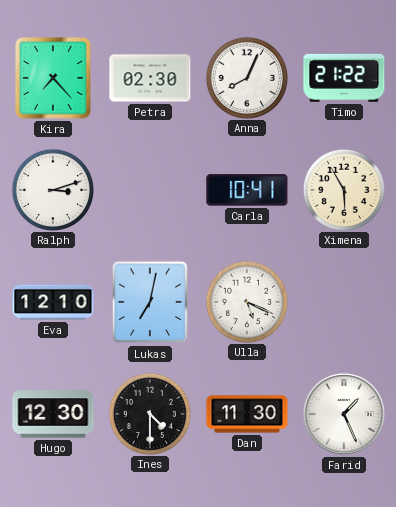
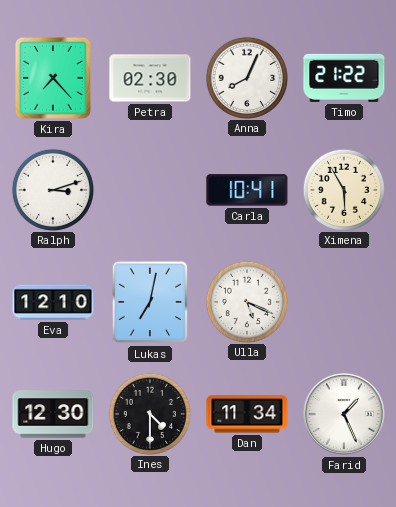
Dan: 11:30 -> 11:34 (247, 414)
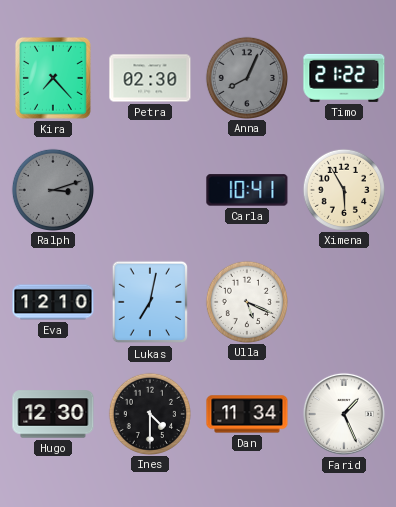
Anna dial: white -> grey (246, 77)
Ralph dial: white -> grey (52, 189)
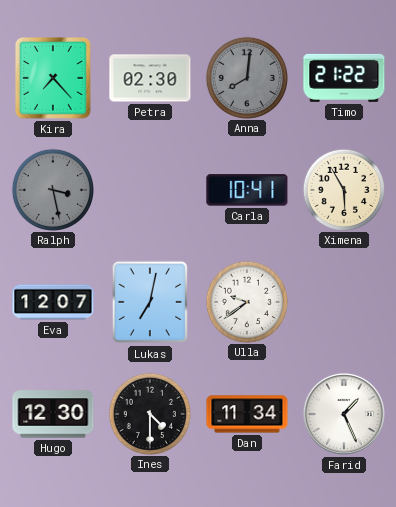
Anna: 8:04 -> 8:01 (246, 77)
Ralph: 3:12 -> 3:28 (52, 189)
Eva: 12:10 -> 12:07 (53, 302)
Ulla: 5:19 -> 9:39 (246, 301)
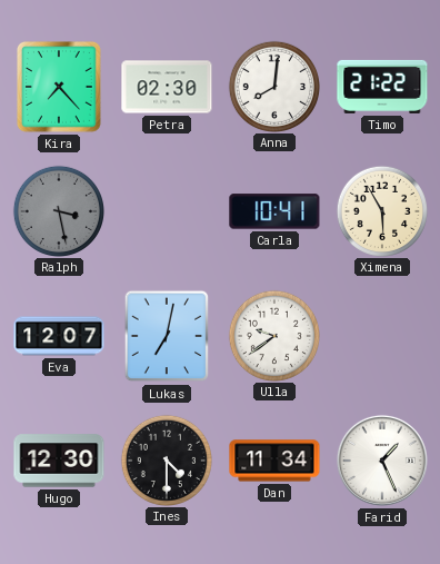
Anna dial: grey -> white (273, 86)
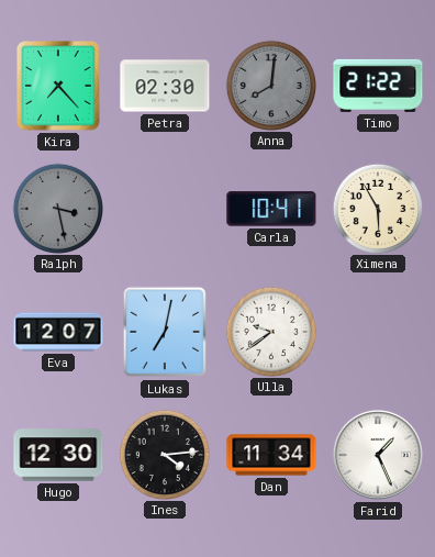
Anna dial: white -> grey (270, 85)
Ines: 4:30 -> 4:14 (164, 454)
